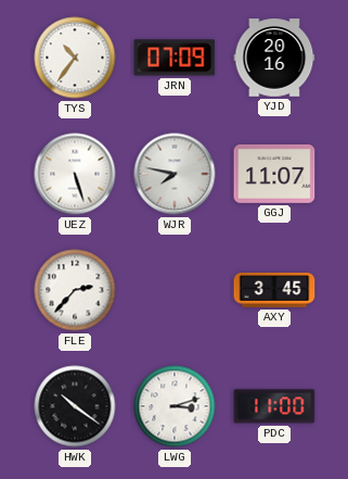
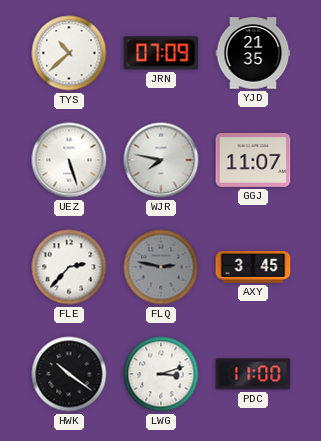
TYS: 10:36 -> 10:38 (69, 53)
YJD: 20:16 -> 21:35 (253, 53)
FLQ: none -> 2:47 (161, 267)
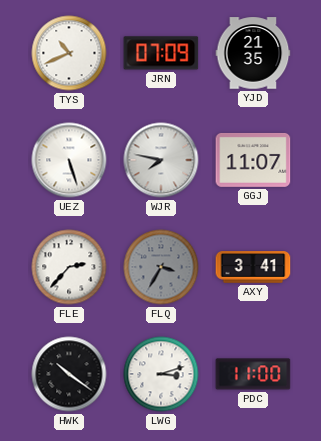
TYS: 10:38 -> 10:41 (69, 53)
FLQ: 2:47 -> 3:35 (161, 267)
AXY: 3:45 -> 3:41 (253, 267)
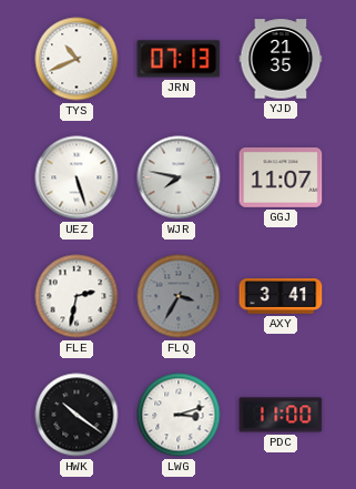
JRN: 07:09 -> 07:13 (179, 59)
FLE: 2:37 -> 2:32 (77, 296)
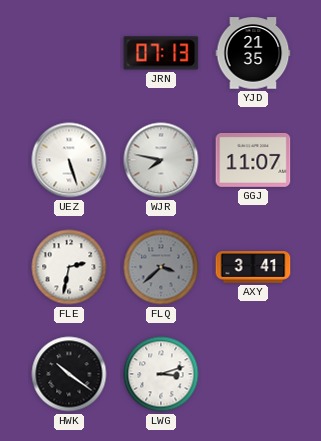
TYS: 10:41 -> none (77, 59)
FLQ: 3:35 -> 3:38 (161, 267)
PDC: 11:00 -> none (281, 415)
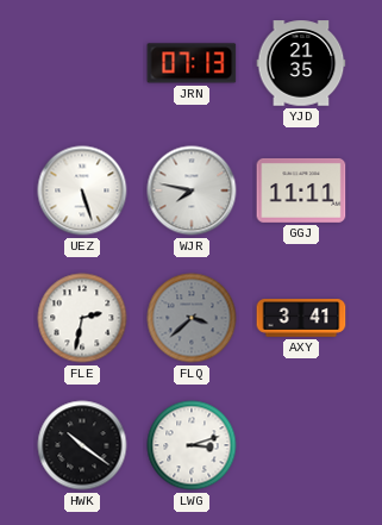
GGJ: 11:07 -> 11:11 (301, 190)
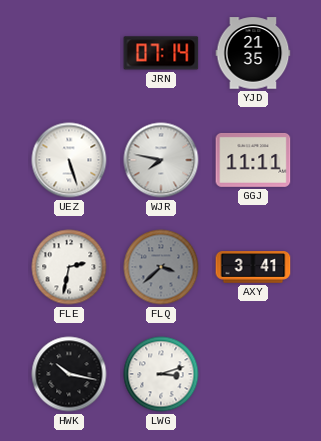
JRN: 07:13 -> 07:14 (161, 53)
HWK: 10:21 -> 10:17 (69, 374)
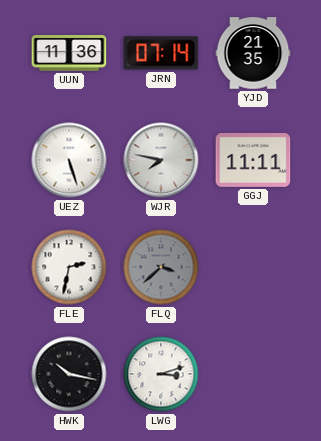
UUN: none -> 11:36 (69, 54)
AXY: 3:41 -> none (253, 267)
